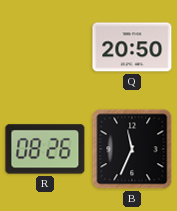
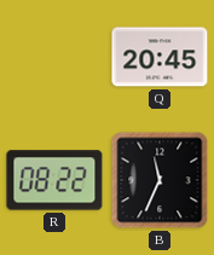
Q: 20:50 -> 20:45 (160, 57)
R: 08:26 -> 08:22 (54, 180)
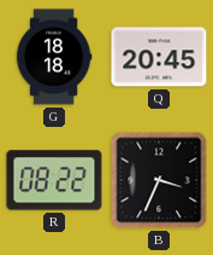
G: none -> 18:18 (54, 57)
B: 11:34 -> 3:34 (159, 180)
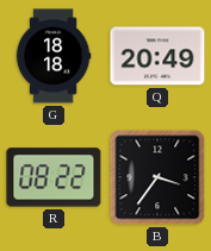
Q: 20:45 -> 20:49 (157, 56)
B: 3:34 -> 3:36 (157, 177)
